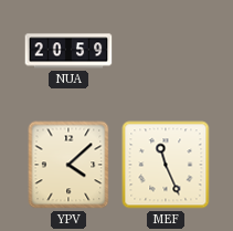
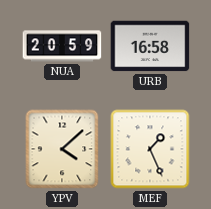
URB: none -> 16:58 (150, 46)
MEF: 11:26 -> 1:26 (150, 149)
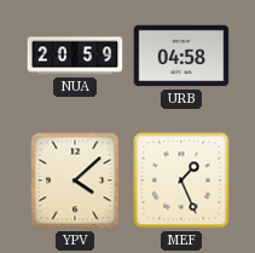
URB: 16:58 -> 04:58 (181, 56)
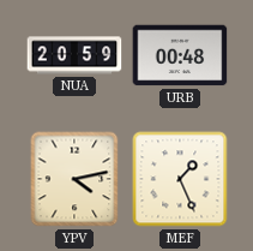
URB: 04:58 -> 00:48 (180, 55)
YPV: 4:08 -> 4:13 (74, 179)
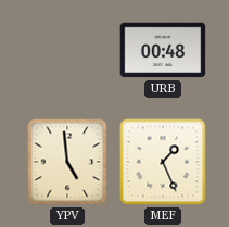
NUA: 20:59 -> none (74, 55)
YPV: 4:13 -> 4:59 (67, 162)
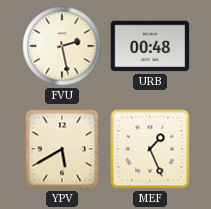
FVU: none -> 2:28 (62, 46)
YPV: 4:59 -> 5:40 (62, 149)
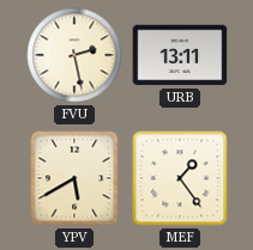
URB: 00:48 -> 13:11 (180, 55)
MEF: 1:26 -> 1:24 (180, 178)
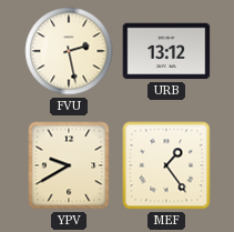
URB: 13:11 -> 13:12 (166, 51)
YPV: 5:40 -> 9:40 (69, 165)
